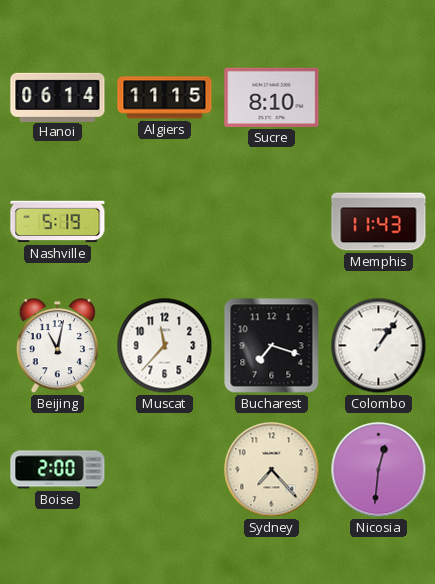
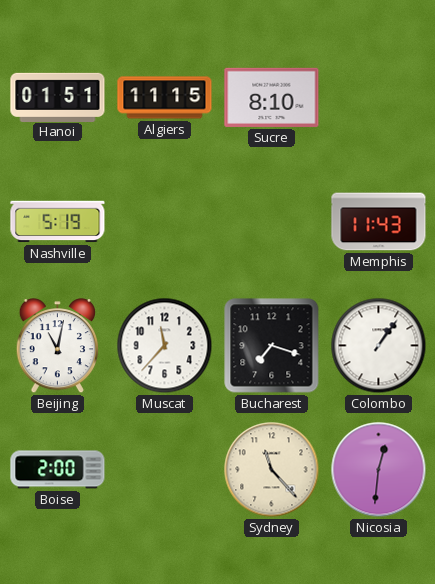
Hanoi: 06:14 -> 01:51 (58, 97)
Sydney: 7:23 -> 11:23 (272, 470)
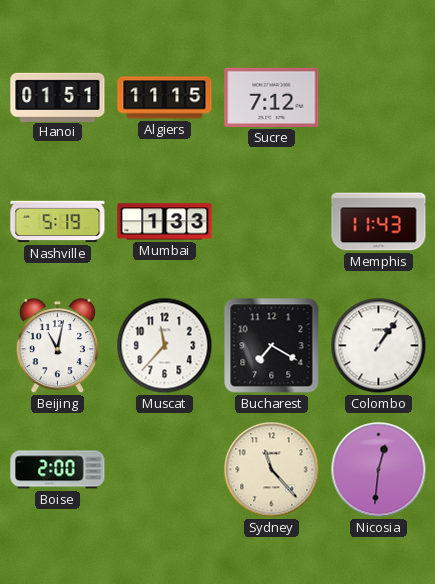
Sucre: 8:10 -> 7:12 (272, 97)
Mumbai: none -> 1:33 (165, 222)
Bucharest: 7:18 -> 7:20 (272, 346)
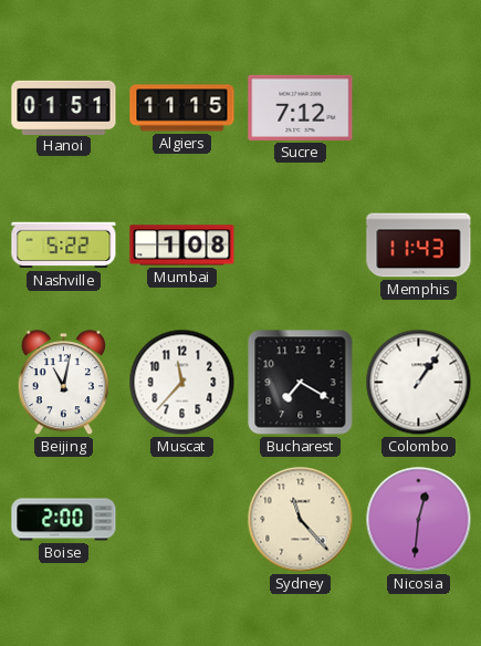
Nashville: 5:19 -> 5:22 (64, 246)
Mumbai: 1:33 -> 1:08 (182, 246)
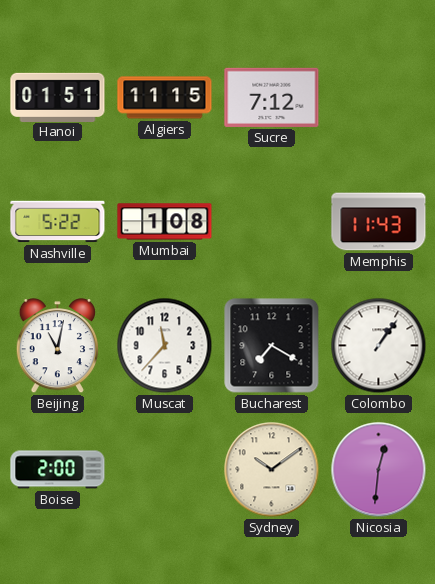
Sydney: 11:23 -> 10:09 (272, 470)
